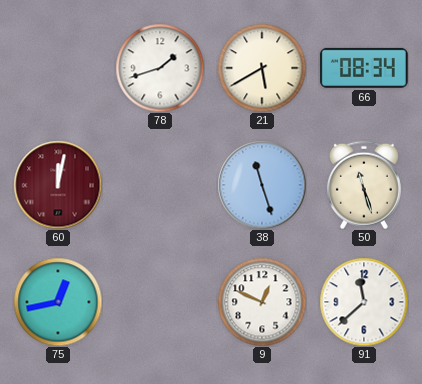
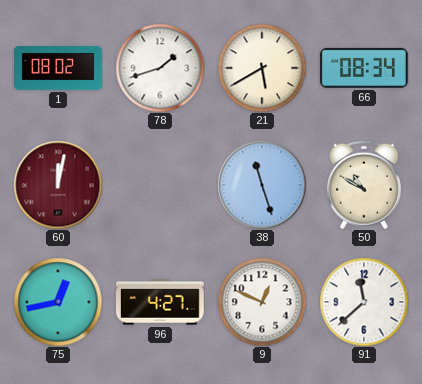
1: none -> 08:02 (59, 69)
50: 11:27 -> 10:50 (364, 185)
96: none -> 4:27 (160, 302)
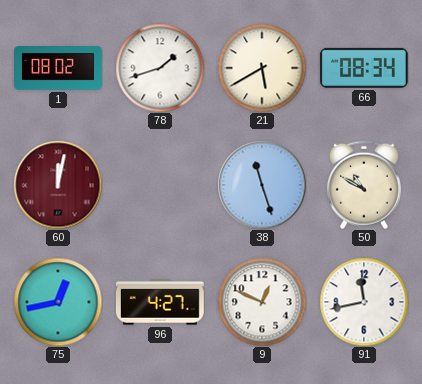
91: 11:38 -> 11:43 (364, 302)
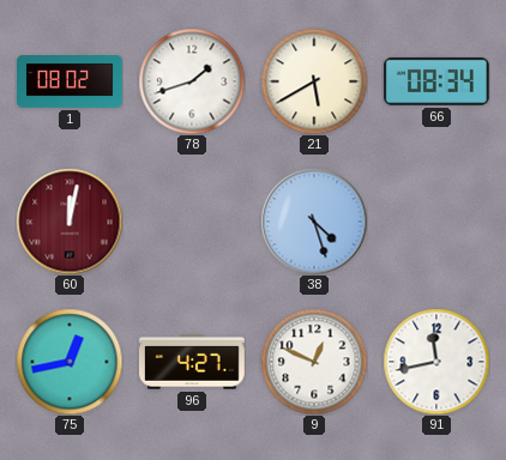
38: 11:27 -> 4:27 (314, 222)
50: 10:50 -> none (364, 185)
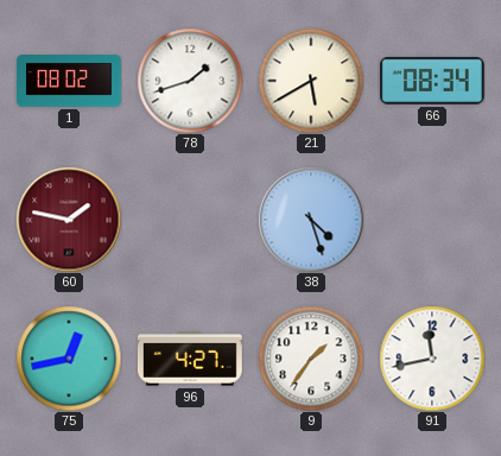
60: 12:02 -> 1:47 (69, 220)
9: 12:49 -> 1:36 (311, 359)
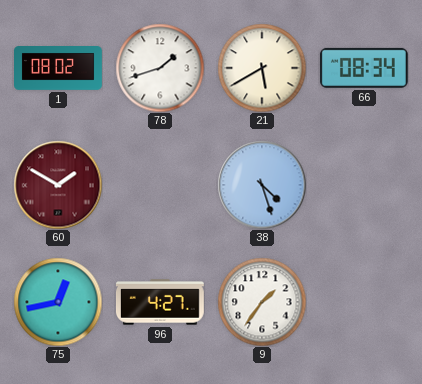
60: 1:47 -> 1:50 (58, 185)
91: 11:43 -> none (432, 359)
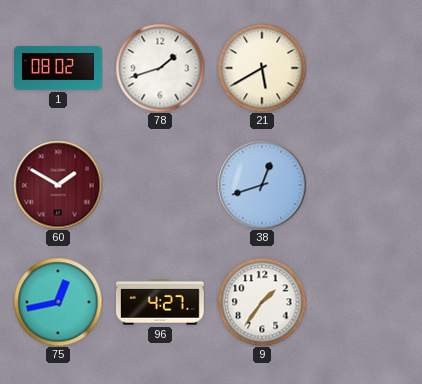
66: 08:34 -> none (364, 68)
38: 4:27 -> 12:42 (262, 185)
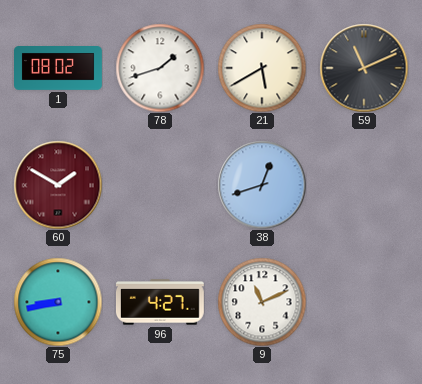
59: none -> 11:11 (364, 68)
75: 12:43 -> 8:43 (58, 302)
9: 1:36 -> 11:11 (262, 302)
